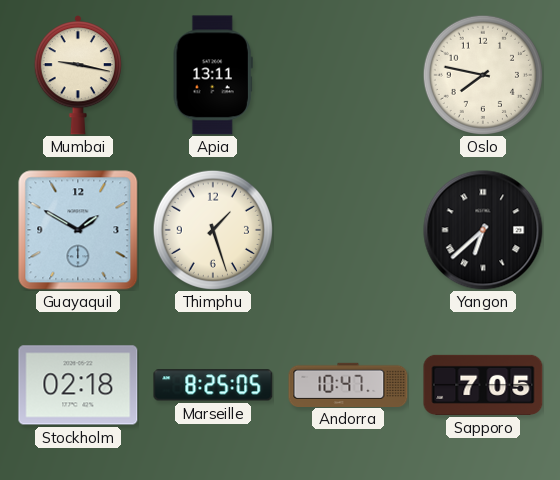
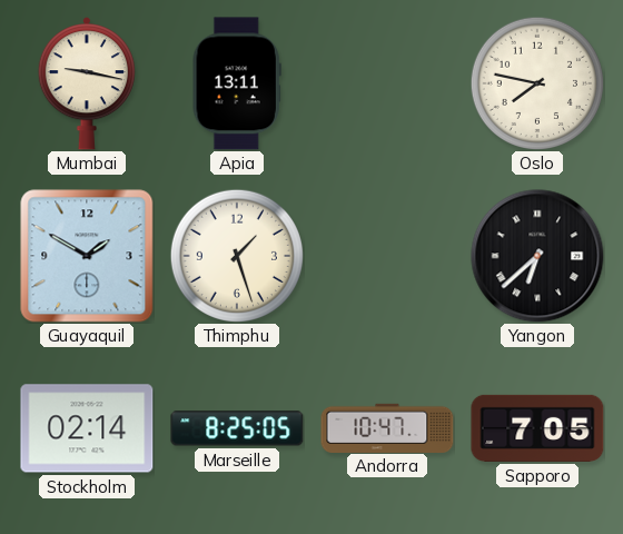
Stockholm: 02:18 -> 02:14 (87, 428)
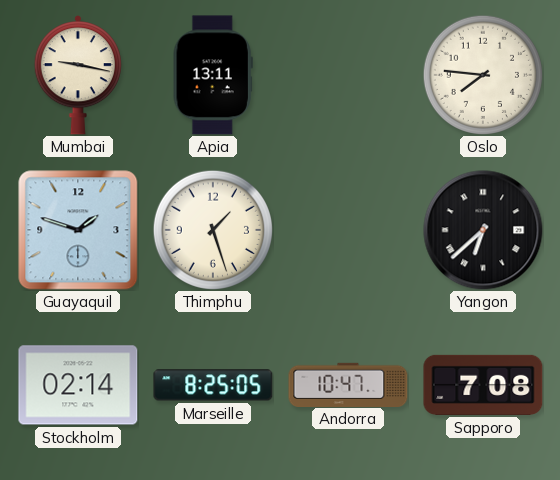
Oslo: 7:47 -> 7:46 (482, 74)
Guayaquil: 1:50 -> 1:48 (78, 230)
Sapporo: 7:05 -> 7:08 (483, 385)
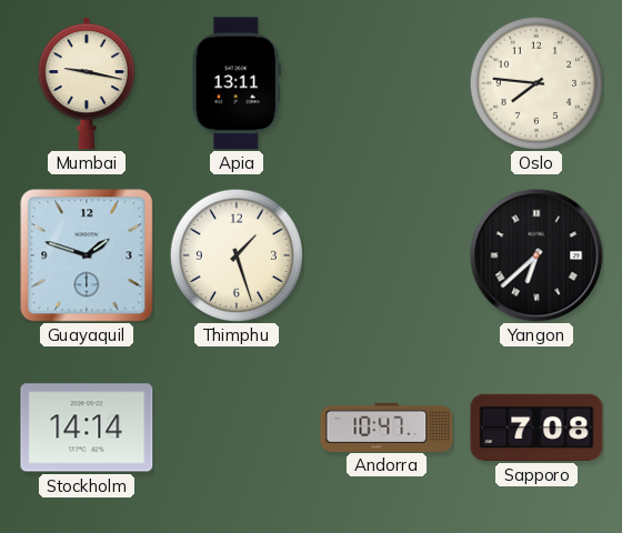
Stockholm: 02:14 -> 14:14 (87, 428)
Marseille: 8:25 -> none (213, 385)
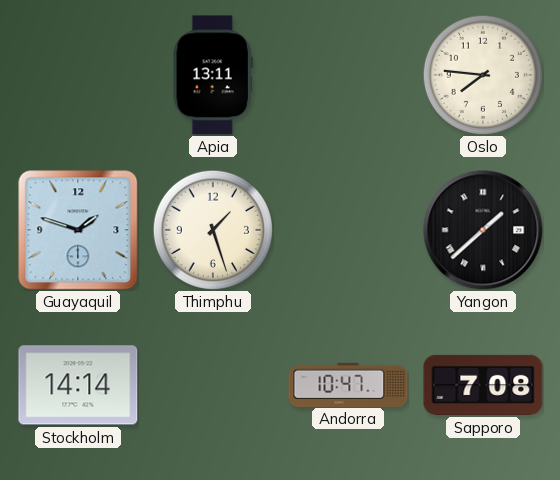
Mumbai: 9:17 -> none (87, 83)
Yangon: 6:38 -> 1:38 (483, 230)
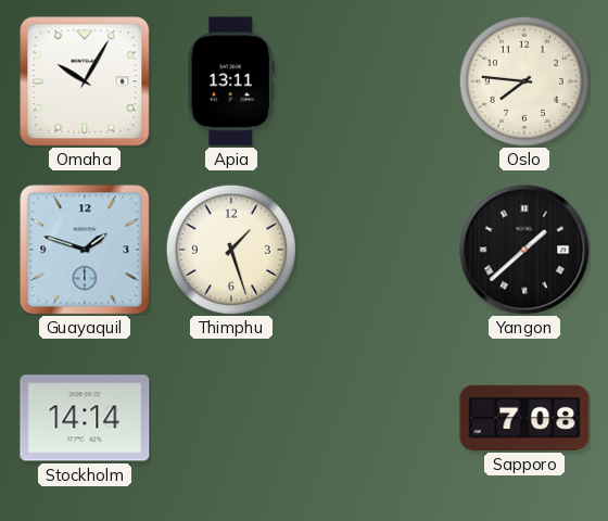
Omaha: none -> 10:05 (85, 81)
Andorra: 10:47 -> none (348, 384)
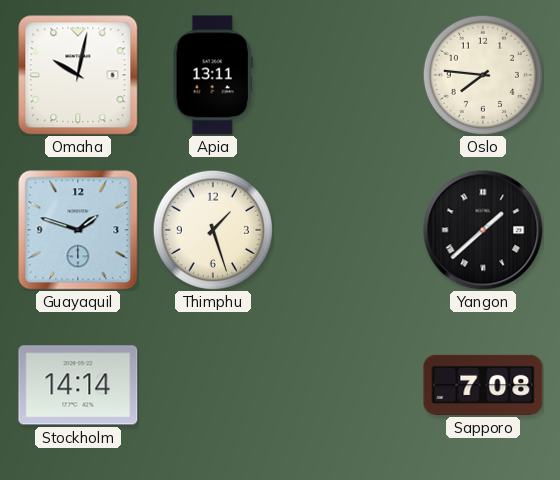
Omaha: 10:05 -> 10:02 (78, 75)
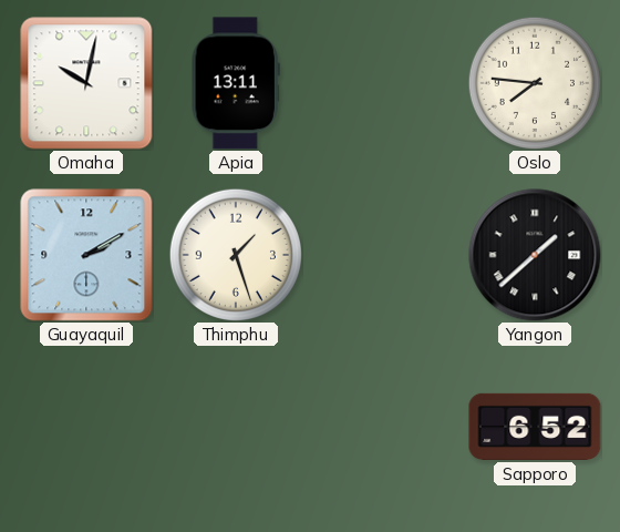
Guayaquil: 1:48 -> 2:10 (86, 255)
Stockholm: 14:14 -> none (78, 385)
Sapporo: 7:08 -> 6:52 (535, 427)
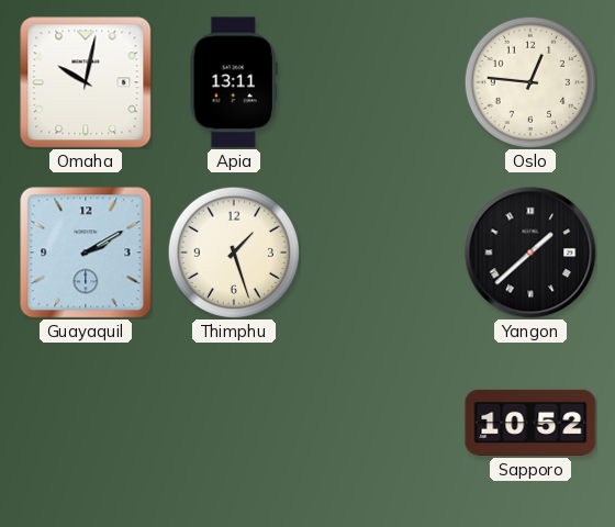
Oslo: 7:46 -> 12:46 (529, 81)
Sapporo: 6:52 -> 10:52 (530, 423)
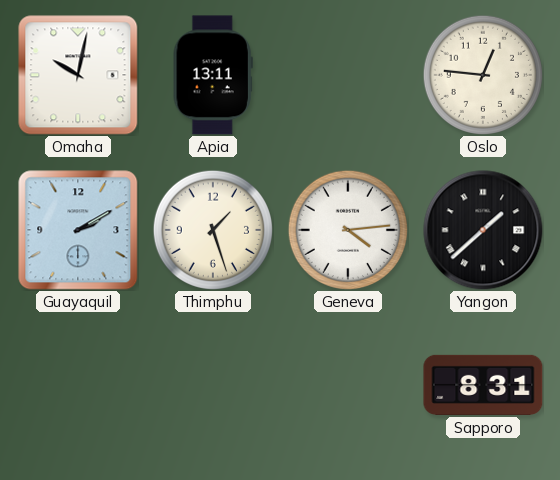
Geneva: none -> 4:14 (347, 229)
Sapporo: 10:52 -> 8:31 (483, 385)
